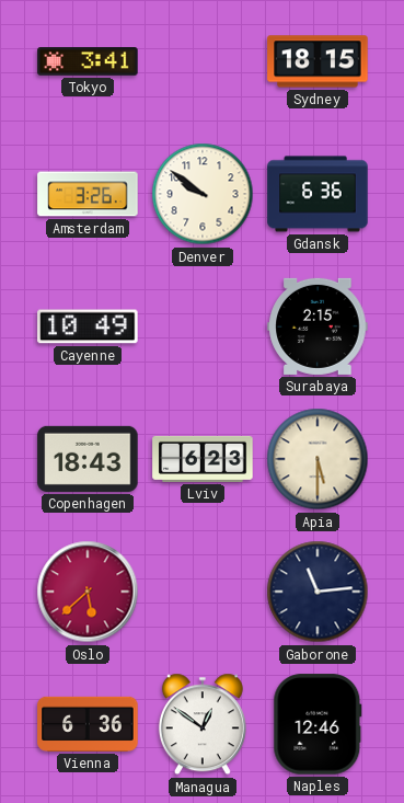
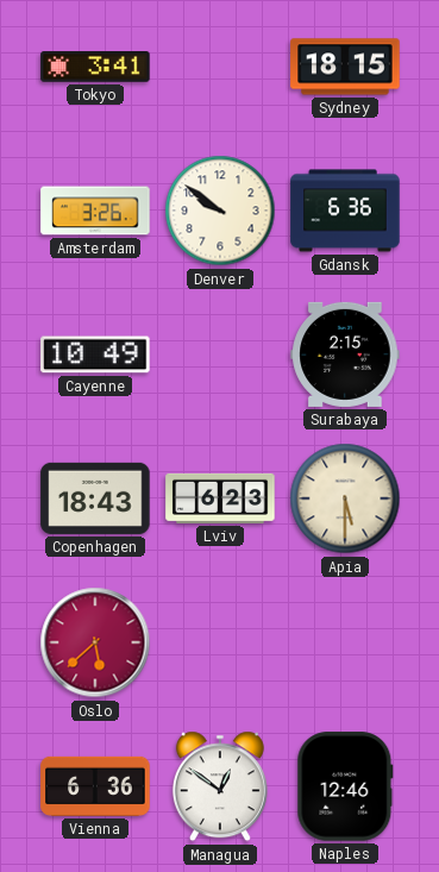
Gaborone: 11:14 -> none (318, 592)
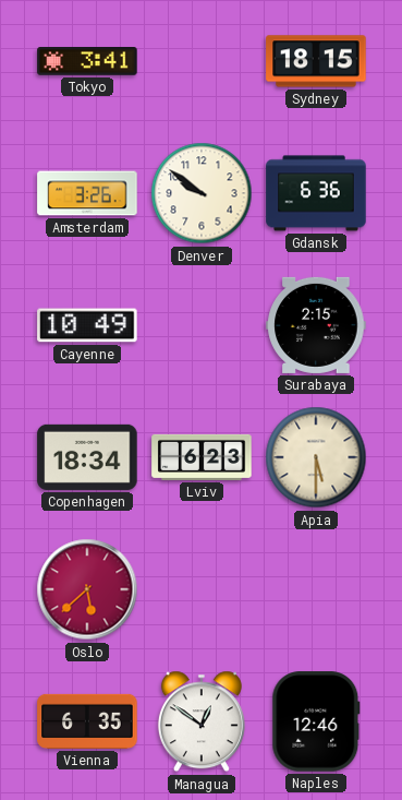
Copenhagen: 18:43 -> 18:34 (87, 457)
Vienna: 6:36 -> 6:35 (87, 721)
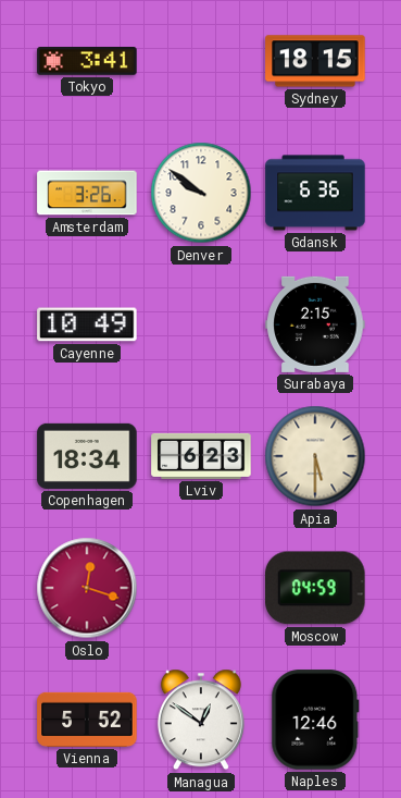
Oslo: 5:38 -> 12:18 (87, 588)
Moscow: none -> 04:59 (315, 588)
Vienna: 6:35 -> 5:52 (87, 720)
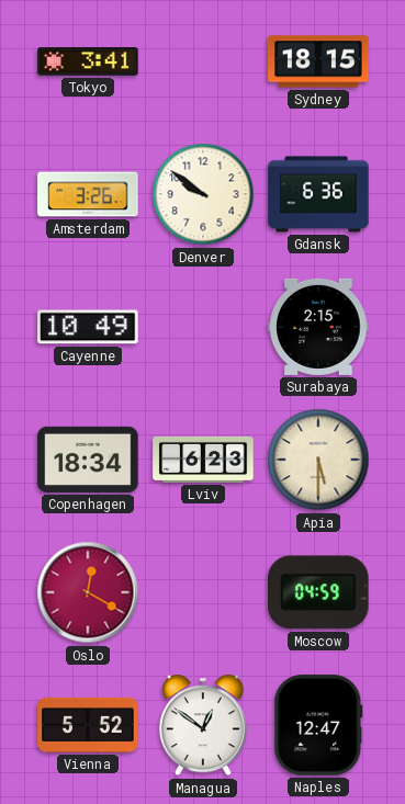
Oslo: 12:18 -> 12:20 (88, 592)
Naples: 12:46 -> 12:47 (318, 725)
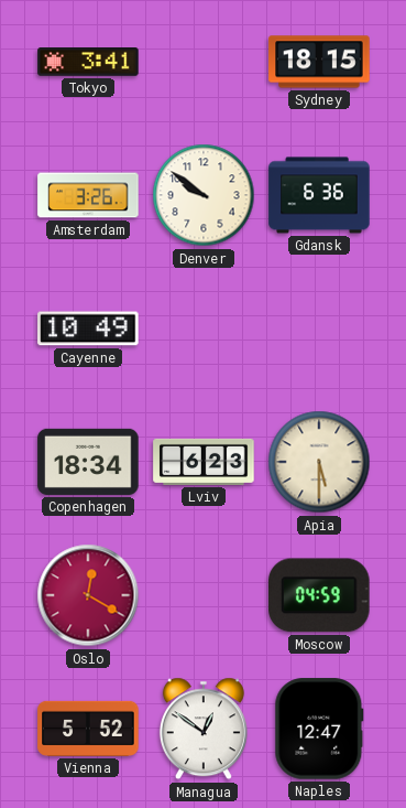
Surabaya: 2:15 -> none (318, 327)
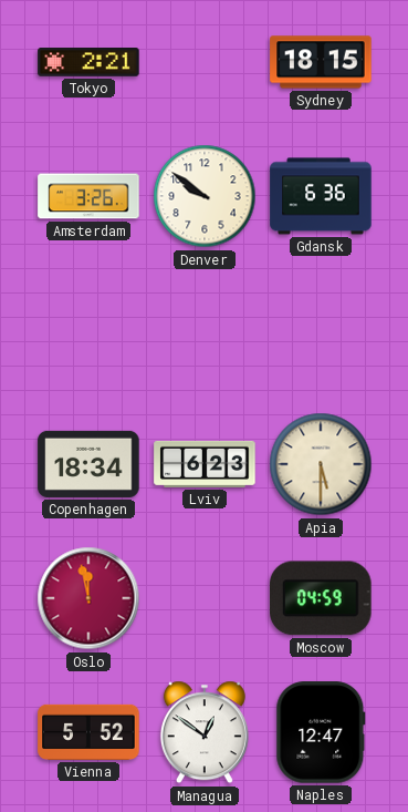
Tokyo: 3:41 -> 2:21 (88, 62)
Cayenne: 10:49 -> none (88, 328)
Oslo: 12:20 -> 11:58 (88, 598)
